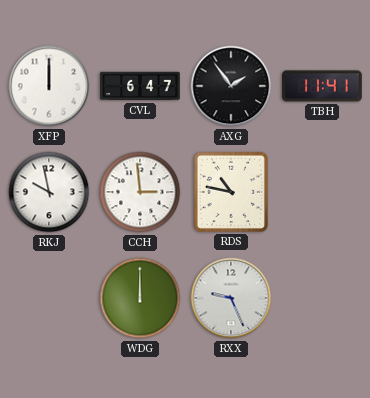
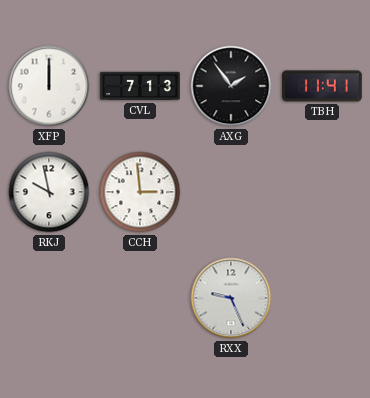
CVL: 6:47 -> 7:13 (140, 86)
RDS: 10:47 -> none (231, 192)
WDG: 12:00 -> none (140, 298)
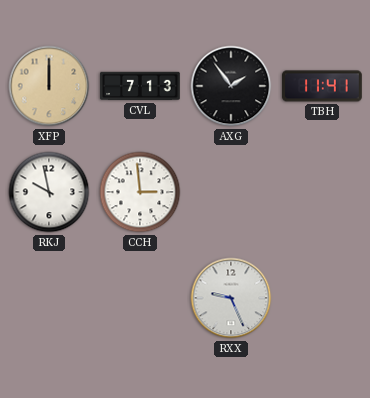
XFP dial: white -> champagne (49, 86)
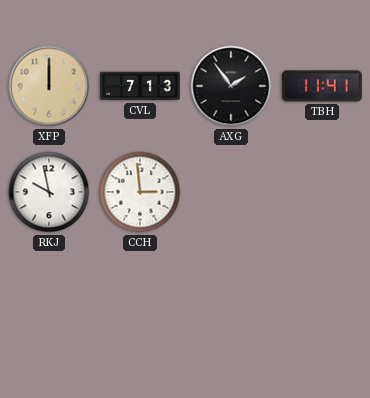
RXX: 9:26 -> none (231, 298)
